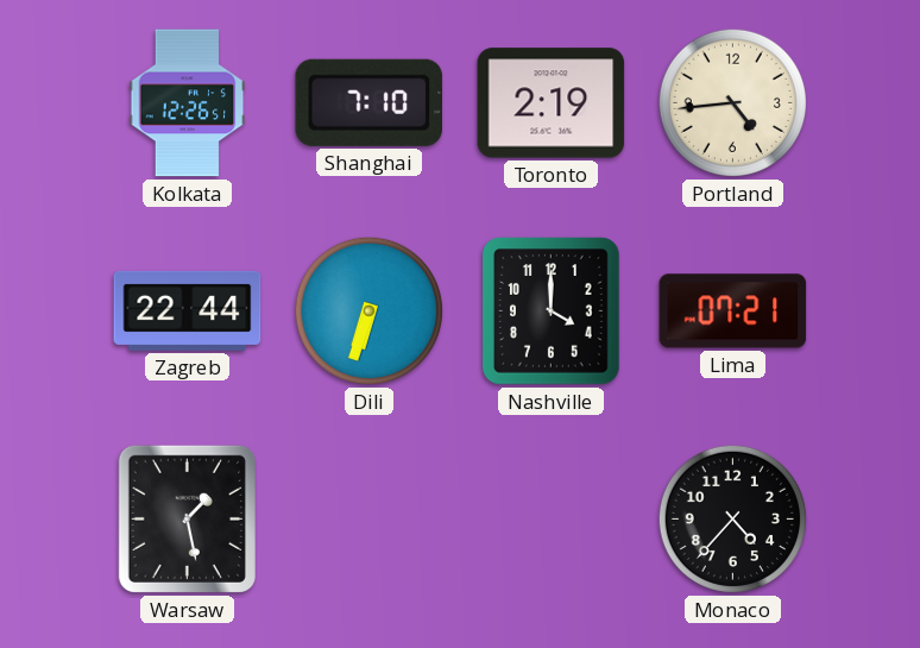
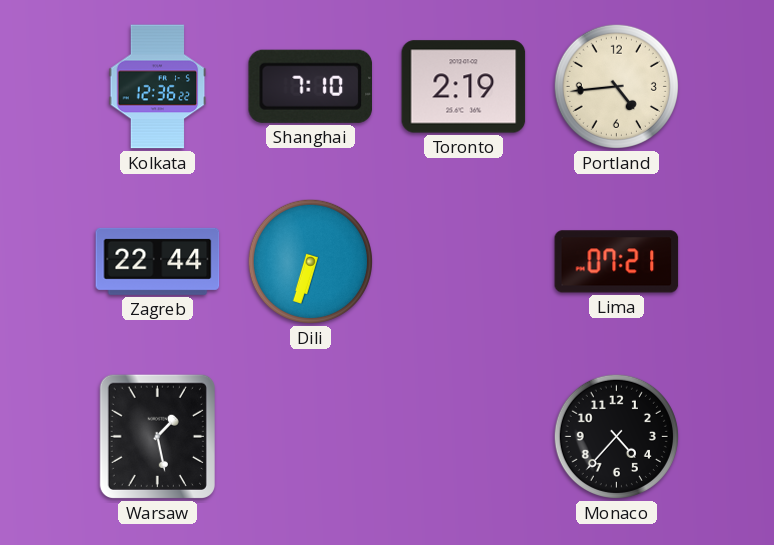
Kolkata: 12:26 -> 12:36 (158, 87)
Nashville: 4:00 -> none (552, 312)
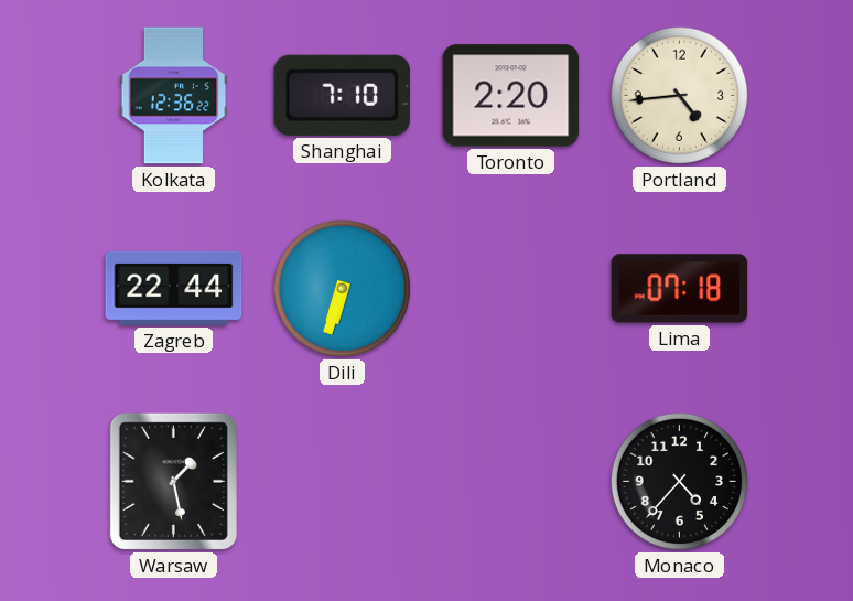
Toronto: 2:19 -> 2:20 (511, 96)
Lima: 07:21 -> 07:18 (680, 289)
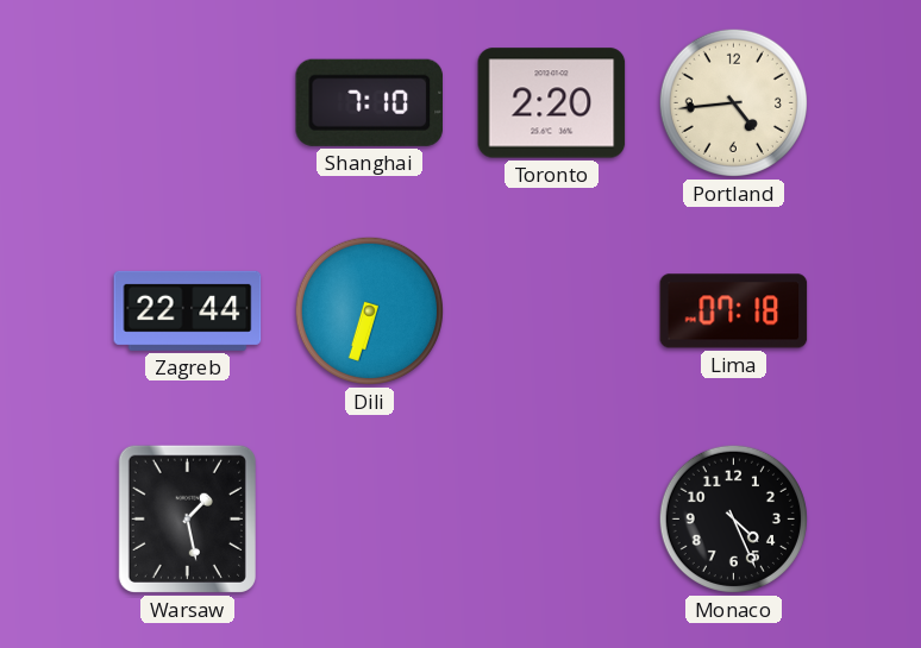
Kolkata: 12:36 -> none (174, 96)
Monaco: 4:37 -> 4:26 (733, 518)
